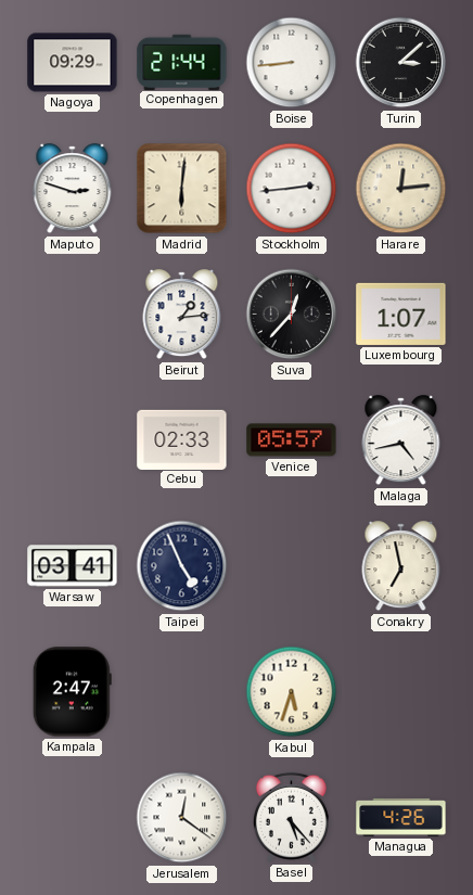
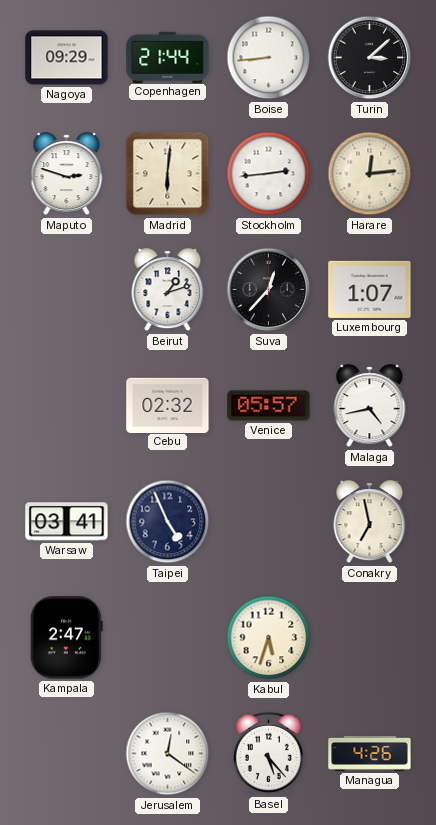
Beirut: 1:14 -> 1:12 (168, 290)
Cebu: 02:33 -> 02:32 (168, 405)
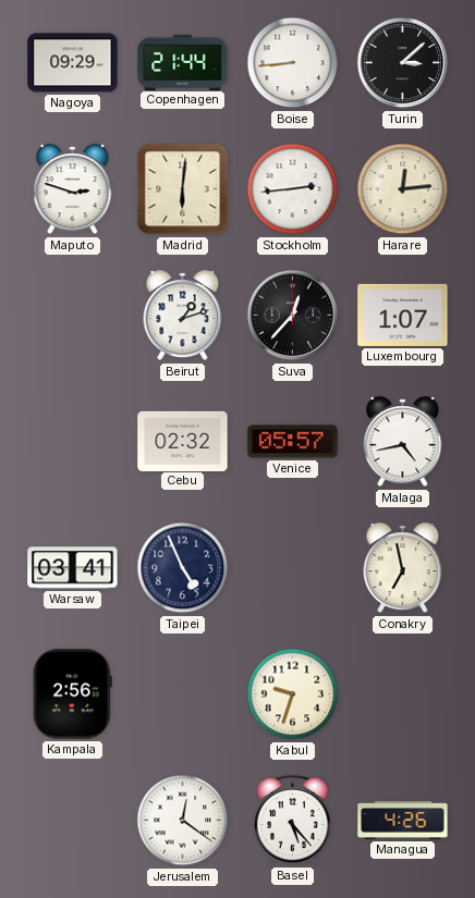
Kampala: 2:47 -> 2:56 (72, 694)
Kabul: 5:33 -> 9:33 (293, 694)
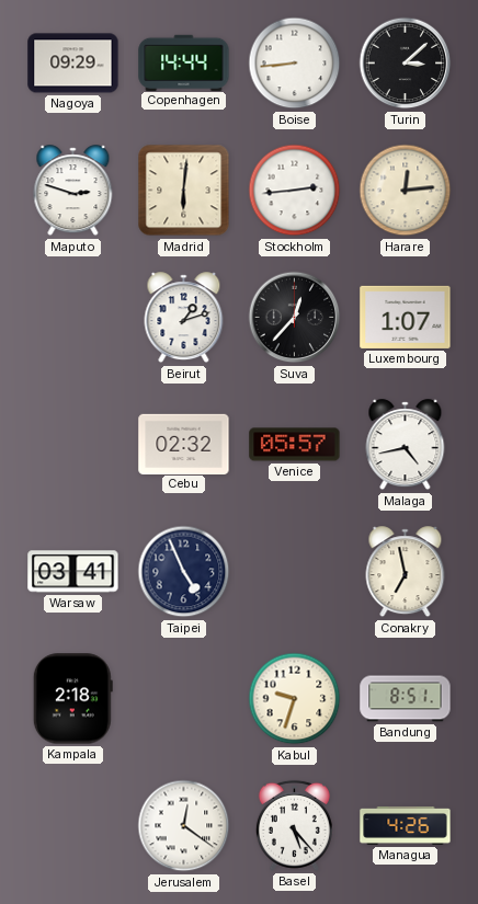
Copenhagen: 21:44 -> 14:44 (184, 62)
Kampala: 2:56 -> 2:18 (72, 699)
Bandung: none -> 8:51 (406, 699)
